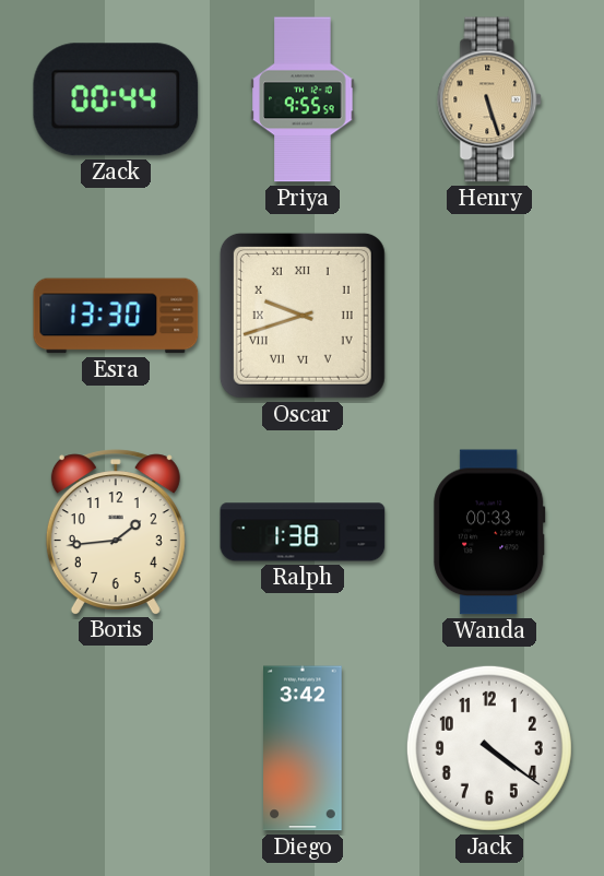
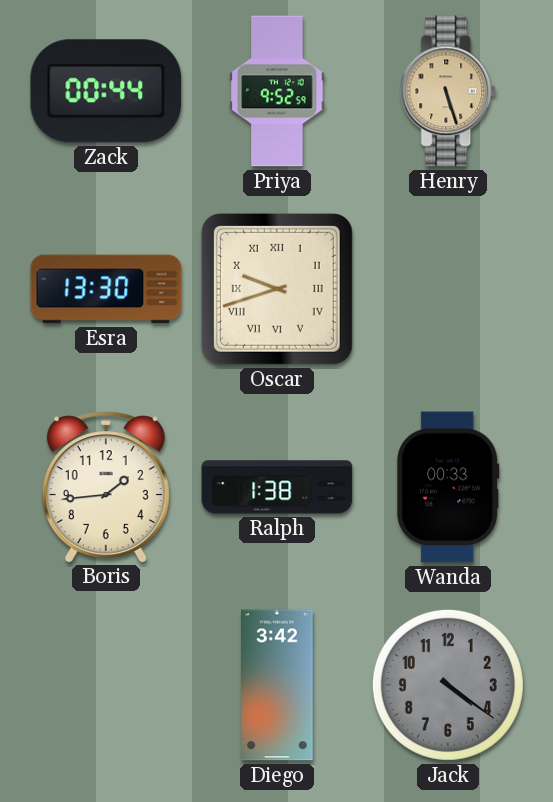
Priya: 9:55 -> 9:52 (277, 91)
Jack dial: white -> grey (448, 685)
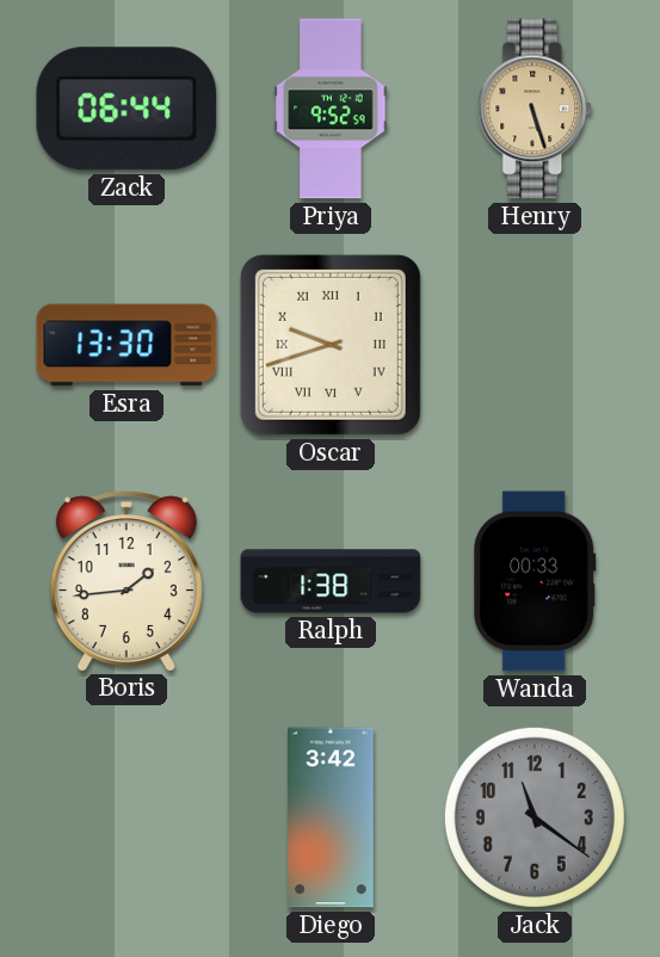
Zack: 00:44 -> 06:44 (127, 109)
Jack: 4:21 -> 11:21 (535, 817)
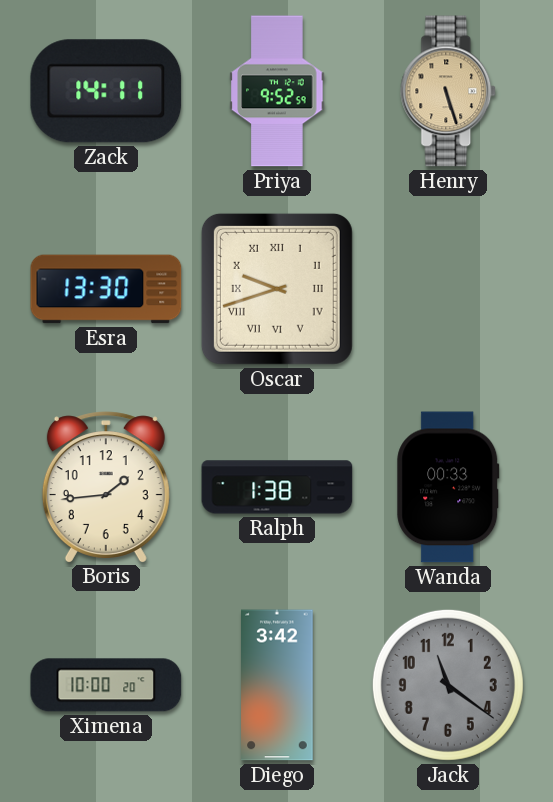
Zack: 06:44 -> 14:11 (106, 91)
Ximena: none -> 10:00 (106, 685)
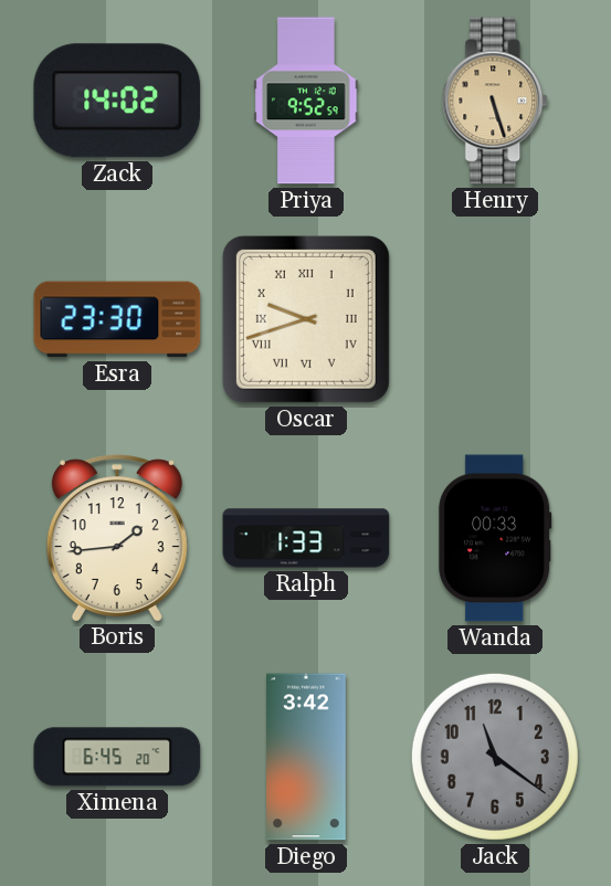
Zack: 14:11 -> 14:02 (117, 101)
Esra: 13:30 -> 23:30 (117, 319)
Ralph: 1:38 -> 1:33 (306, 538)
Ximena: 10:00 -> 6:45 (117, 757)
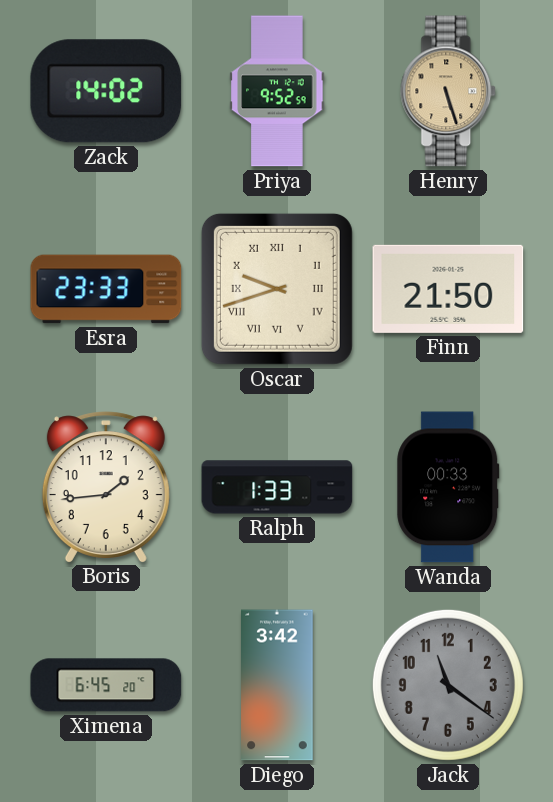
Esra: 23:30 -> 23:33 (106, 289)
Finn: none -> 21:50 (448, 289)
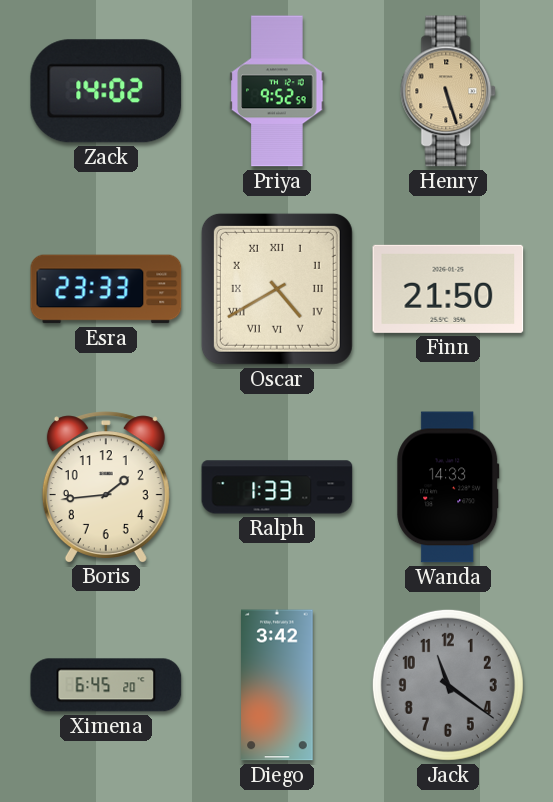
Oscar: 9:42 -> 4:40 (277, 289)
Wanda: 00:33 -> 14:33 (448, 487)
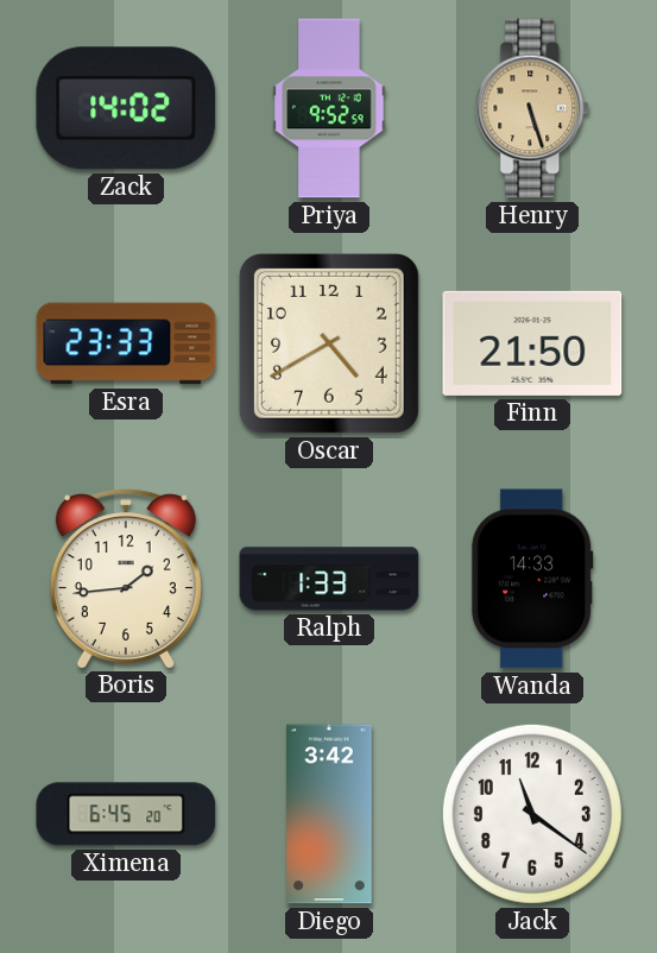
Oscar numerals: Roman -> Arabic (329, 343)
Jack dial: grey -> white (532, 814)
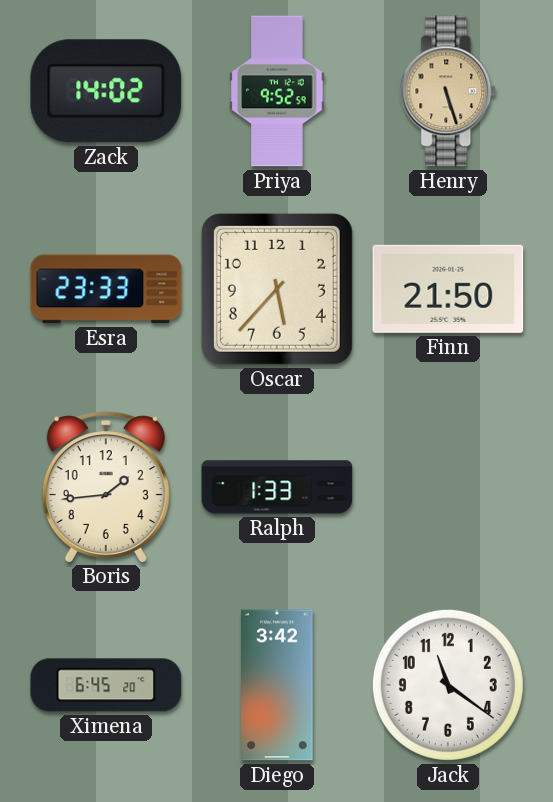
Oscar: 4:40 -> 5:37 (277, 289)
Wanda: 14:33 -> none (532, 579)
